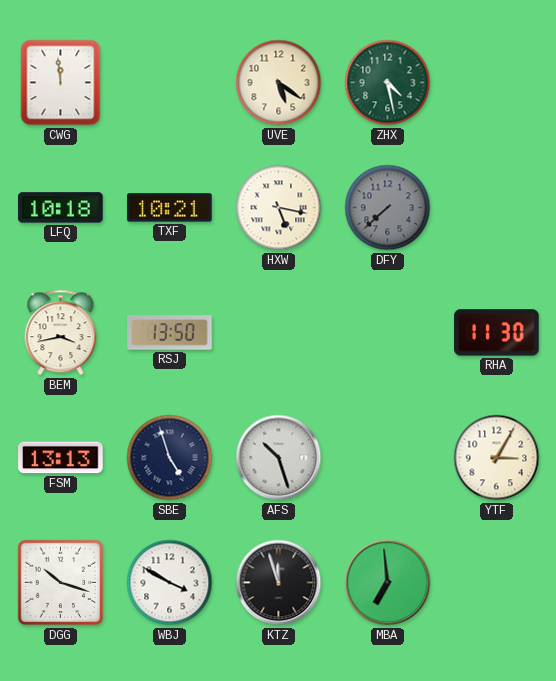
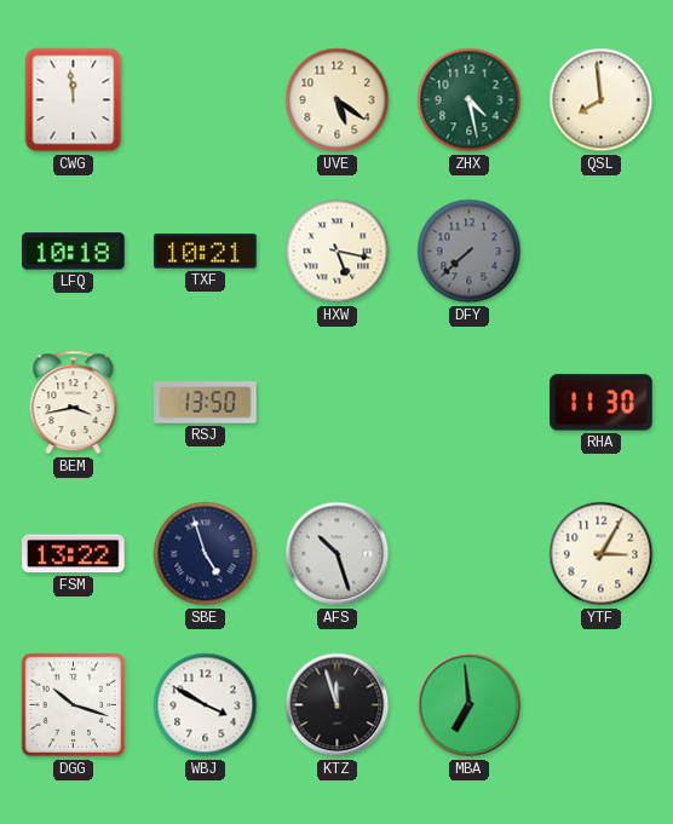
QSL: none -> 7:59 (602, 100)
FSM: 13:13 -> 13:22 (74, 554)
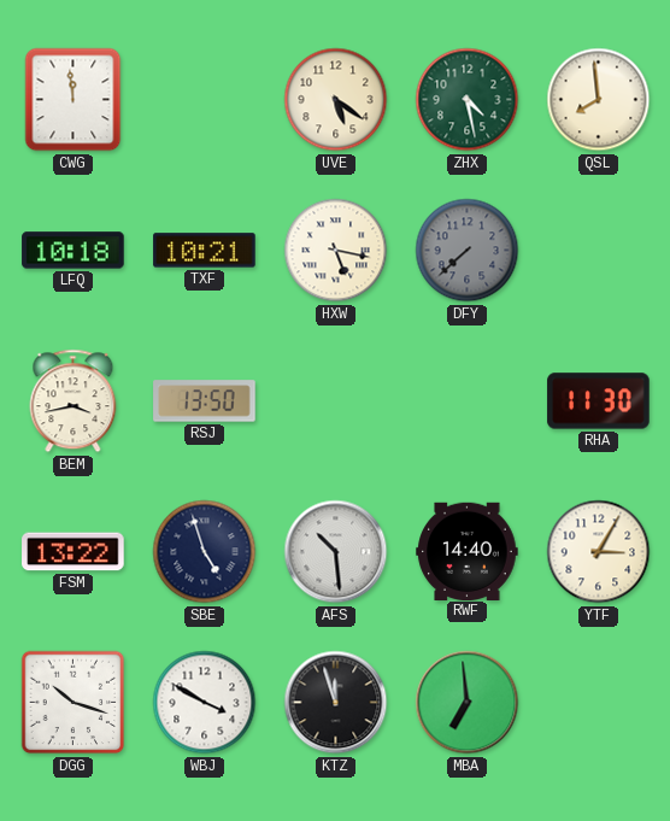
AFS: 10:27 -> 10:29 (336, 552)
RWF: none -> 14:40 (468, 551)
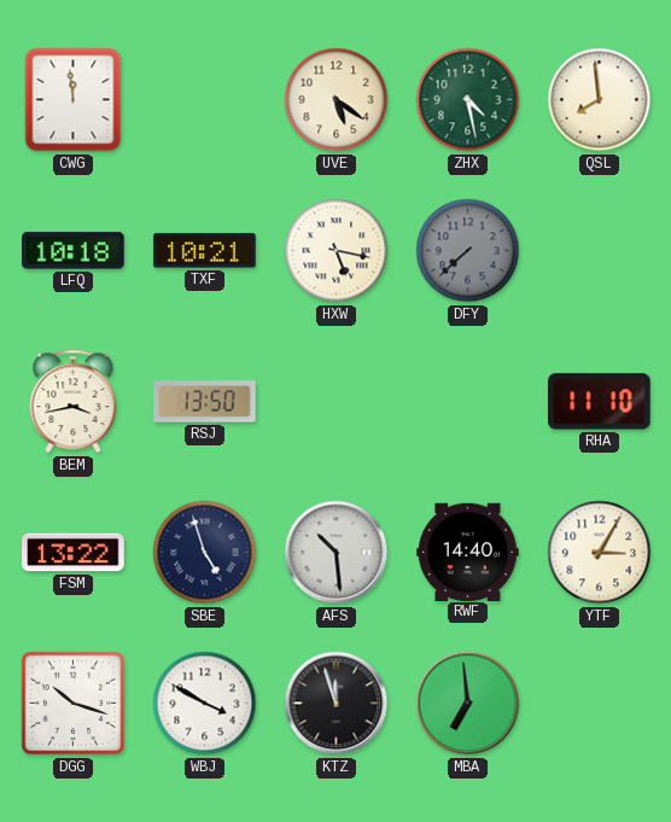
RHA: 11:30 -> 11:10 (600, 402)
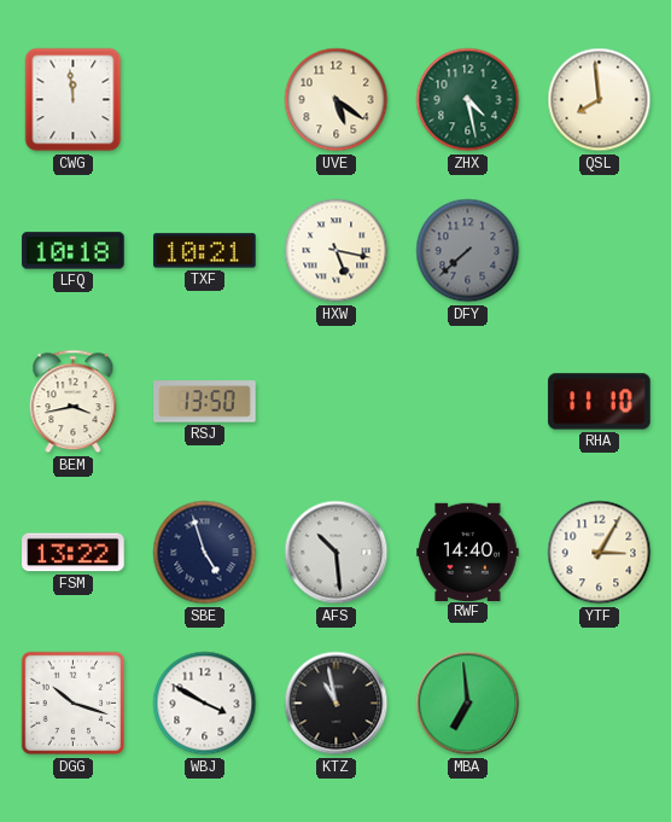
KTZ: 11:57 -> 10:58 (337, 704)
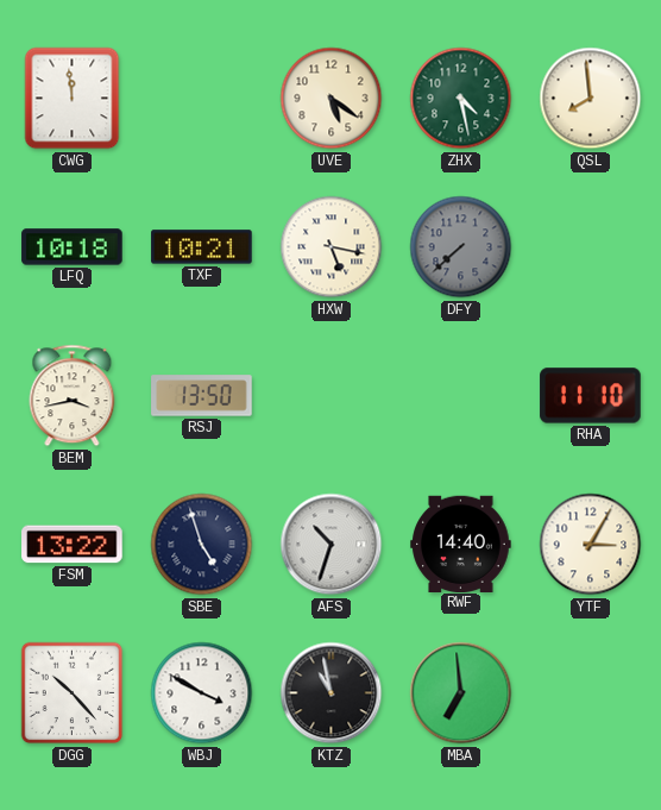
AFS: 10:29 -> 10:33 (332, 545)
DGG: 10:18 -> 10:23 (73, 693)
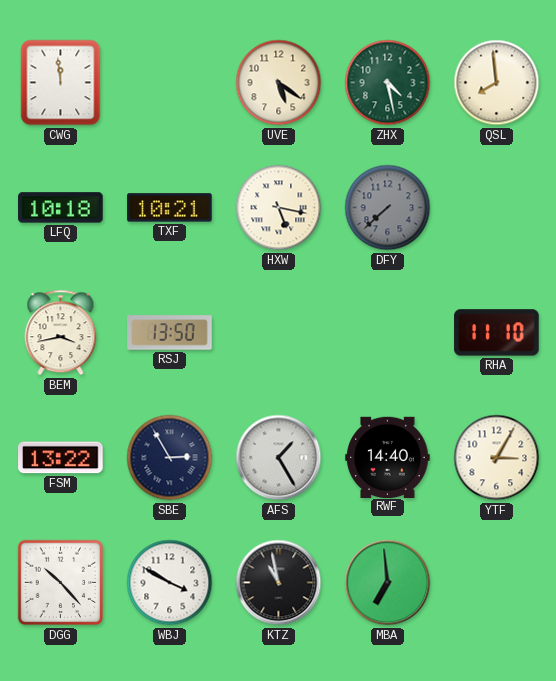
SBE: 4:57 -> 2:55 (170, 458)
AFS: 10:33 -> 1:25 (279, 458)
